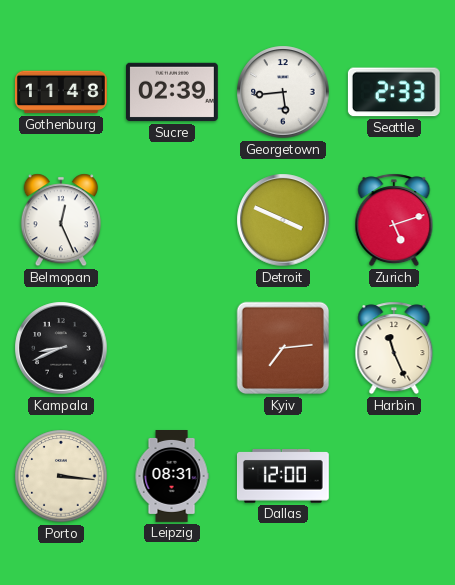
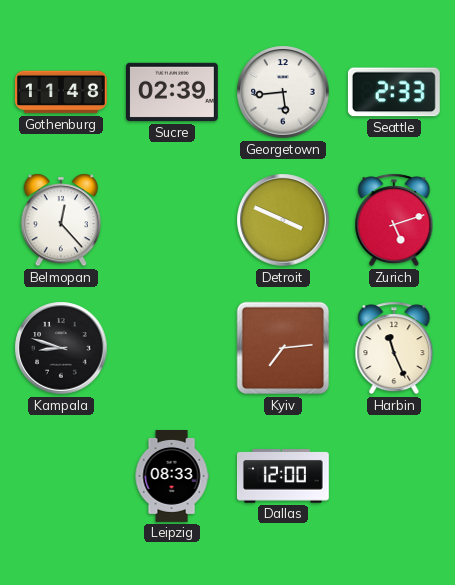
Belmopan: 12:26 -> 12:23 (61, 220)
Kampala: 8:41 -> 8:48 (61, 348)
Porto: 3:16 -> none (61, 476)
Leipzig: 08:31 -> 08:33 (172, 477)
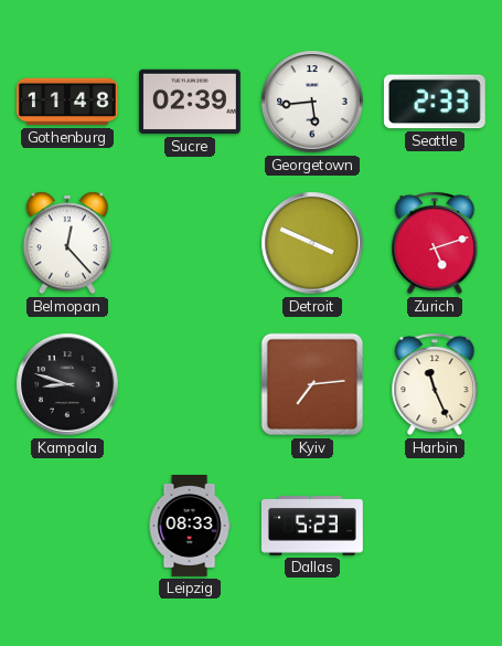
Dallas: 12:00 -> 5:23 (312, 526)
